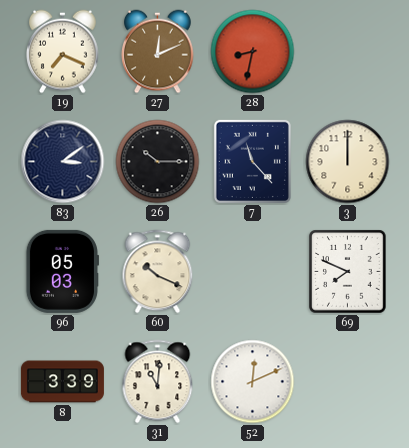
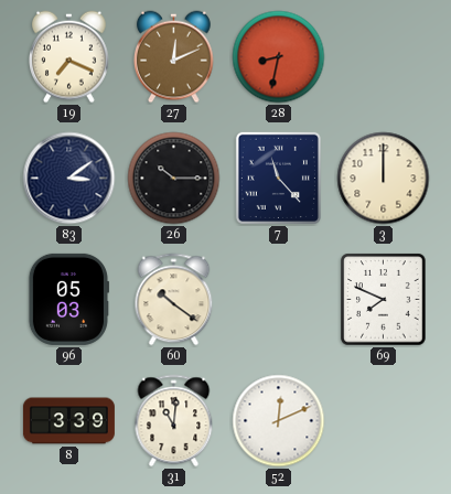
60: 10:19 -> 10:21 (174, 300)
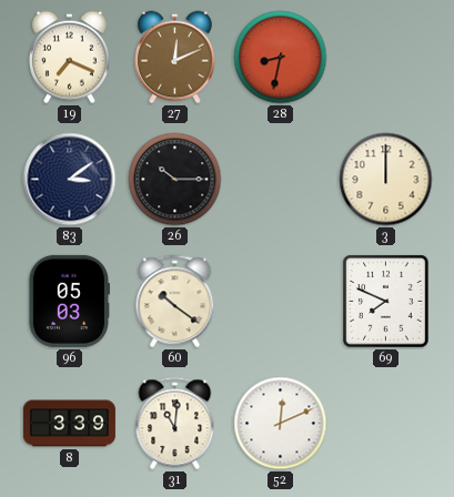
7: 11:23 -> none (278, 178)
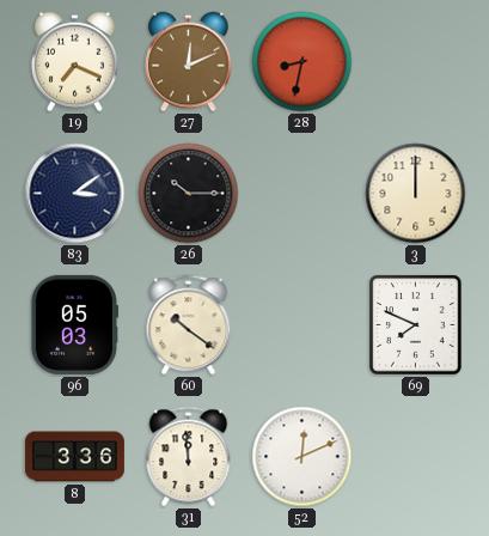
8: 3:39 -> 3:36 (74, 457)
31: 11:01 -> 11:59 (189, 457)
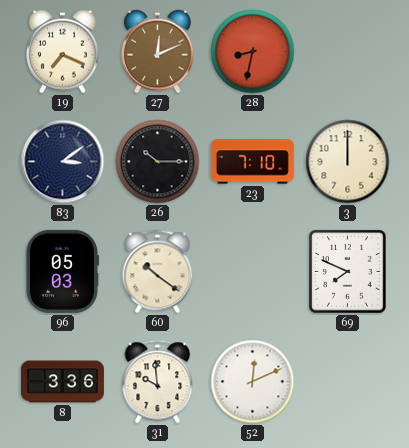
23: none -> 7:10 (252, 162)
31: 11:59 -> 9:59 (158, 382)
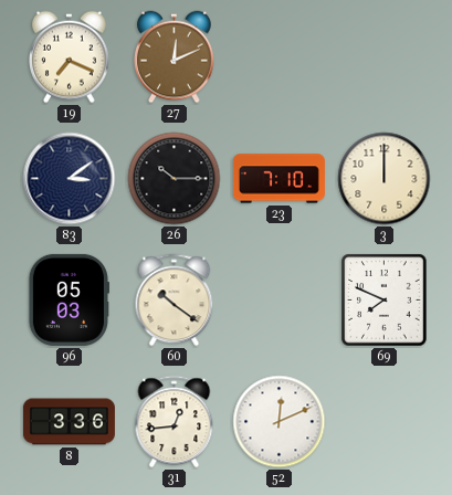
28: 8:32 -> none (253, 52)
31: 9:59 -> 12:44 (175, 422)
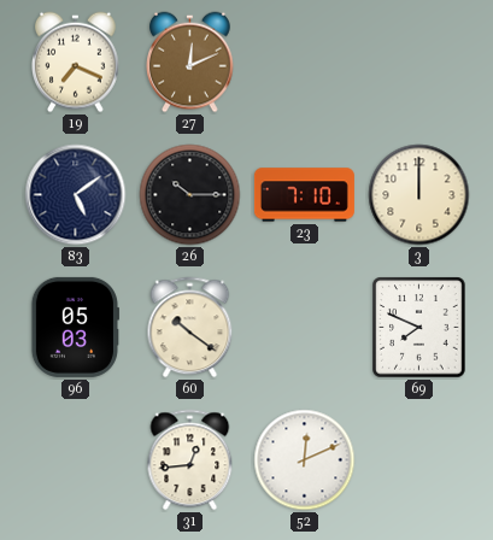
83: 3:09 -> 5:09 (76, 195)
8: 3:36 -> none (69, 422)
